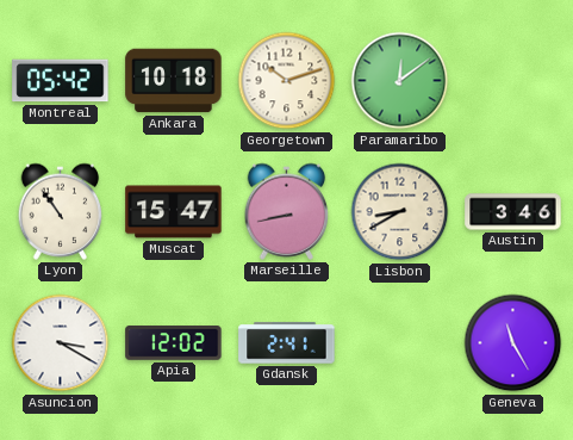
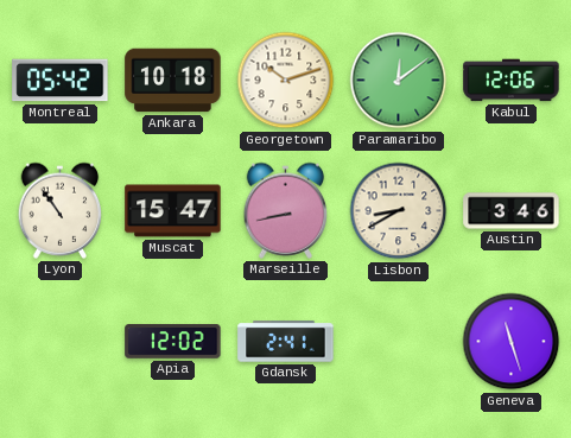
Kabul: none -> 12:06 (512, 81)
Asuncion: 3:20 -> none (61, 343)
Geneva: 11:25 -> 11:27 (512, 342)
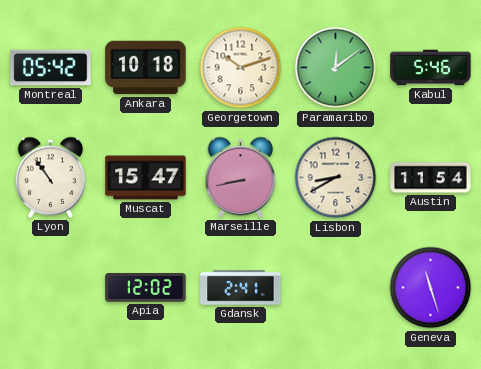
Kabul: 12:06 -> 5:46 (431, 68)
Austin: 3:46 -> 11:54 (431, 178)
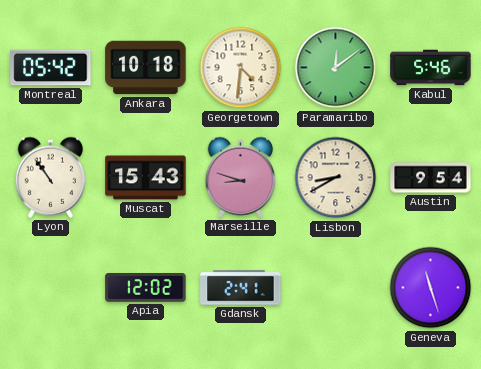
Georgetown: 10:12 -> 4:31 (241, 68)
Muscat: 15:47 -> 15:43 (146, 178)
Marseille: 8:43 -> 8:48 (241, 177)
Austin: 11:54 -> 9:54 (431, 178)
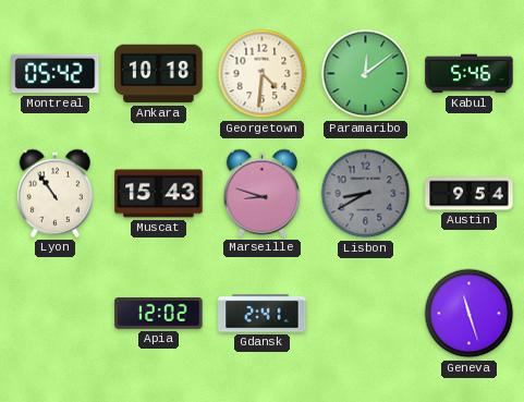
Lisbon dial: cream -> grey (366, 194)
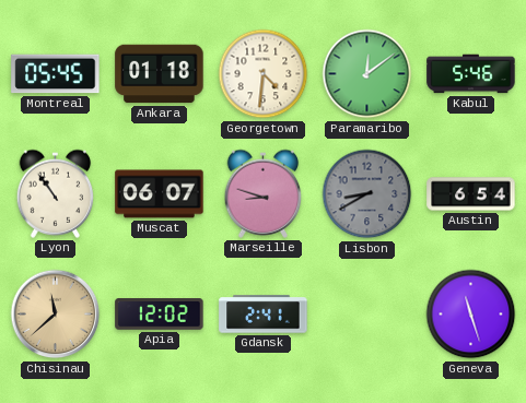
Montreal: 05:42 -> 05:45 (56, 74)
Ankara: 10:18 -> 01:18 (160, 74)
Muscat: 15:43 -> 06:07 (160, 194)
Austin: 9:54 -> 6:54 (471, 194)
Chisinau: none -> 11:38 (56, 315)
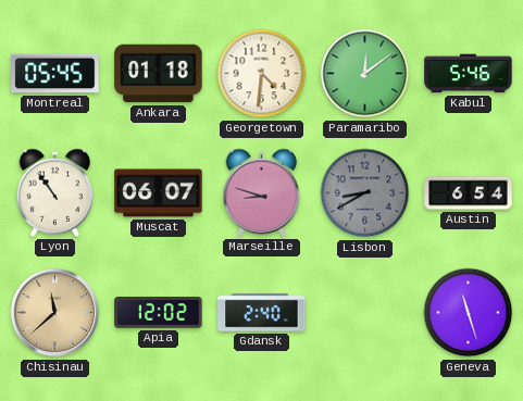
Gdansk: 2:41 -> 2:40 (262, 313)
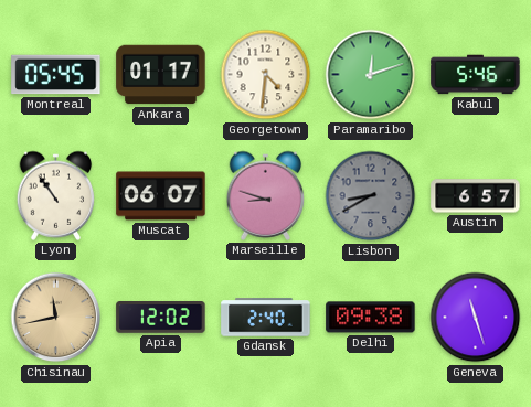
Ankara: 01:18 -> 01:17 (161, 75)
Paramaribo: 12:09 -> 12:12 (371, 75)
Austin: 6:54 -> 6:57 (476, 196)
Chisinau: 11:38 -> 11:43 (56, 318)
Delhi: none -> 09:38 (371, 318)
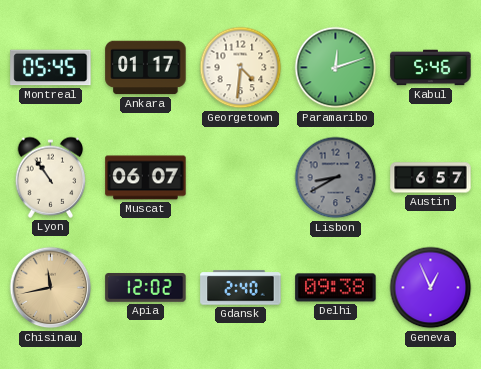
Marseille: 8:48 -> none (266, 195)
Geneva: 11:27 -> 12:56 (431, 288)
